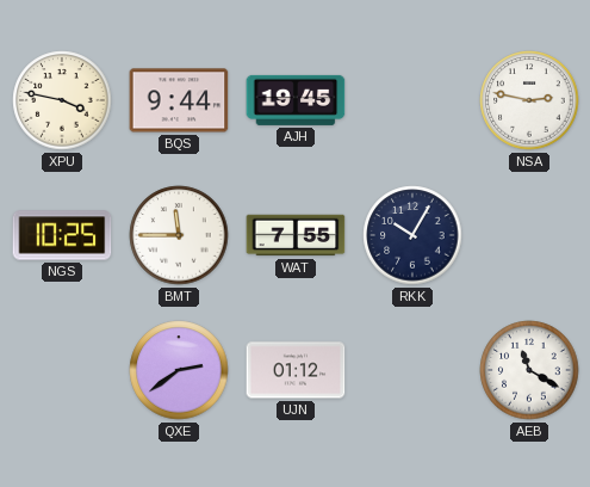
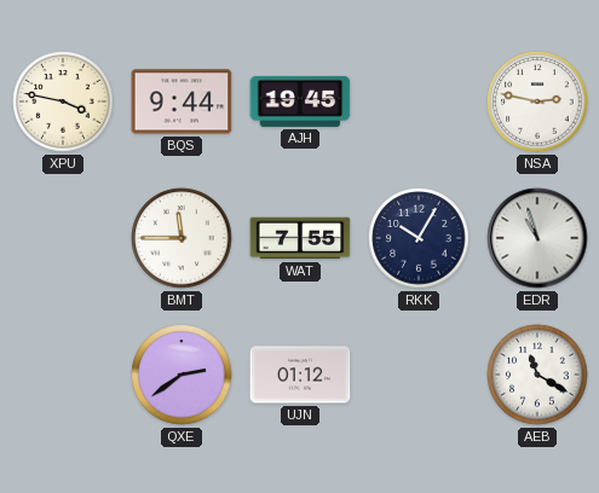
NGS: 10:25 -> none (62, 235)
EDR: none -> 10:57 (537, 238)
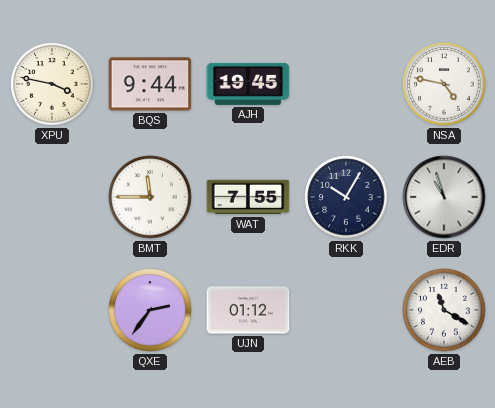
NSA: 2:47 -> 4:47 (444, 84)
QXE: 2:39 -> 2:36 (150, 310)
